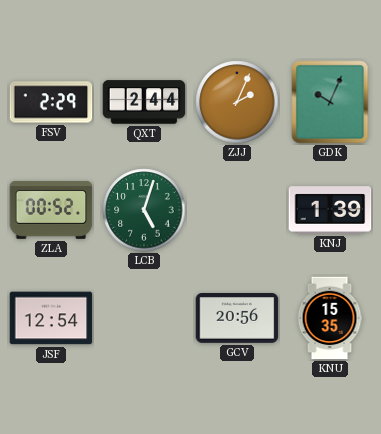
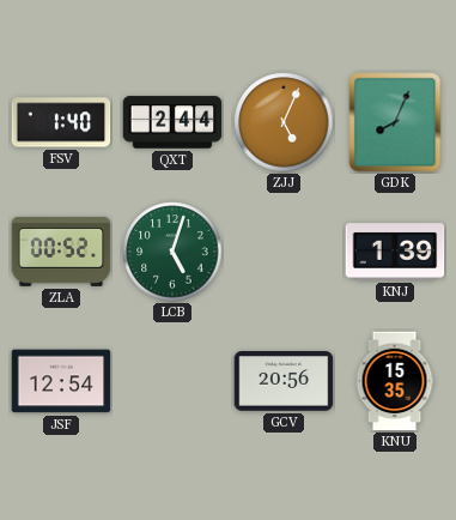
FSV: 2:29 -> 1:40 (61, 122)
ZJJ: 2:04 -> 5:04 (284, 122)
GDK: 10:04 -> 8:04 (395, 122)
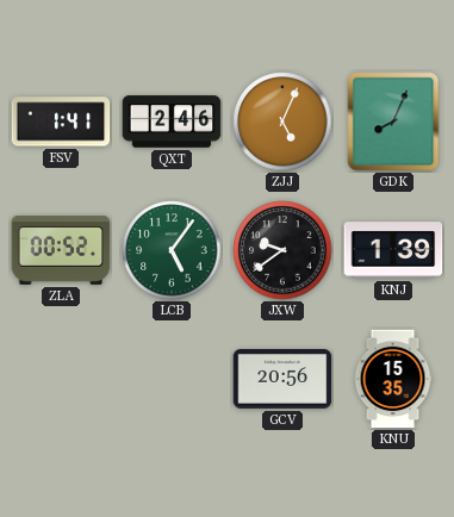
FSV: 1:40 -> 1:41 (61, 122)
QXT: 2:44 -> 2:46 (172, 122)
LCB: 5:03 -> 5:06 (172, 250)
JXW: none -> 9:39 (282, 250)
JSF: 12:54 -> none (61, 381)
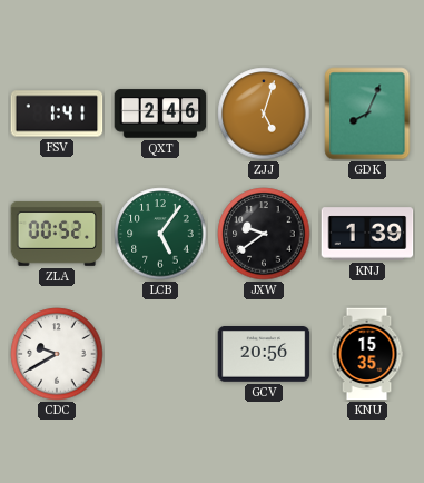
ZJJ: 5:04 -> 5:03 (264, 114)
CDC: none -> 9:40 (57, 354)
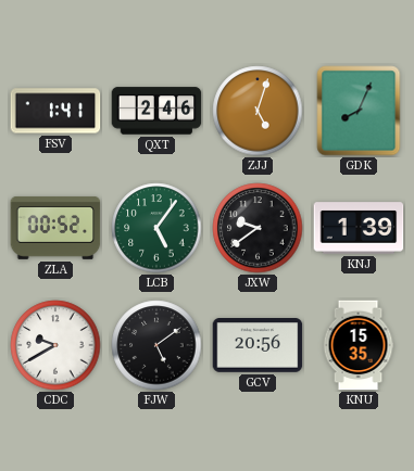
FJW: none -> 5:09 (156, 345)
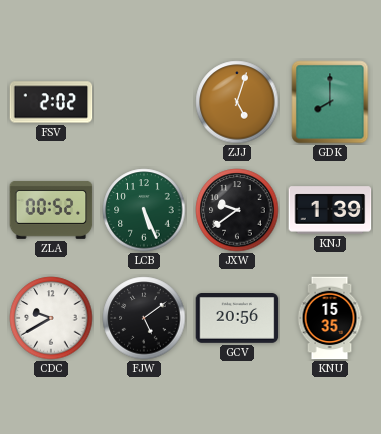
FSV: 1:41 -> 2:02 (51, 102)
QXT: 2:46 -> none (156, 111)
GDK: 8:04 -> 8:00 (330, 102)
LCB: 5:06 -> 5:26 (144, 210)
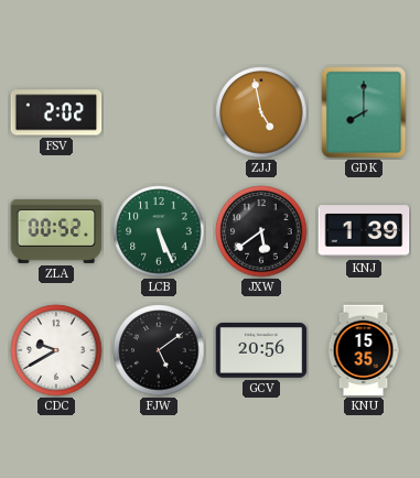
ZJJ: 5:03 -> 4:58 (261, 112)
JXW: 9:39 -> 5:39 (261, 231)
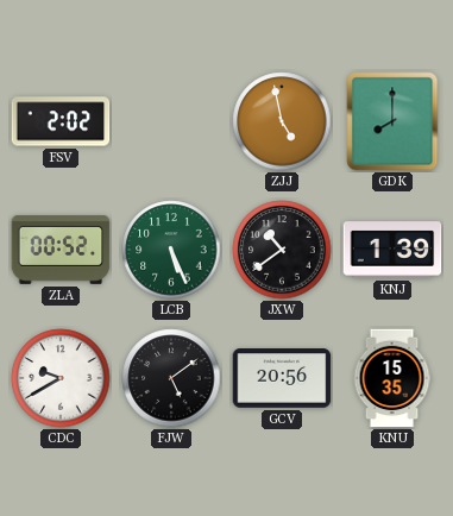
JXW: 5:39 -> 10:39 (282, 250)
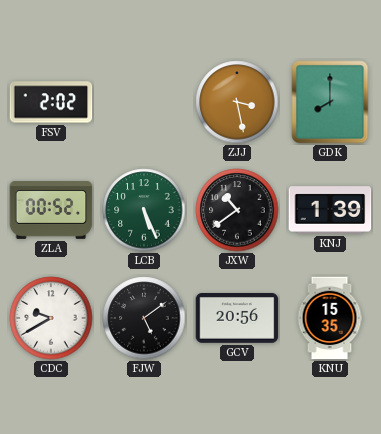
ZJJ: 4:58 -> 3:28 (237, 102)
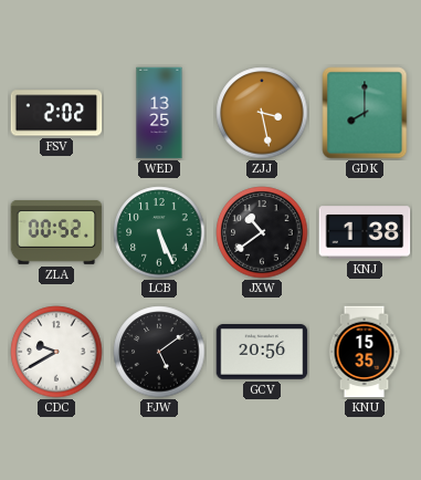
WED: none -> 13:25 (159, 113)
KNJ: 1:39 -> 1:38 (365, 232)
